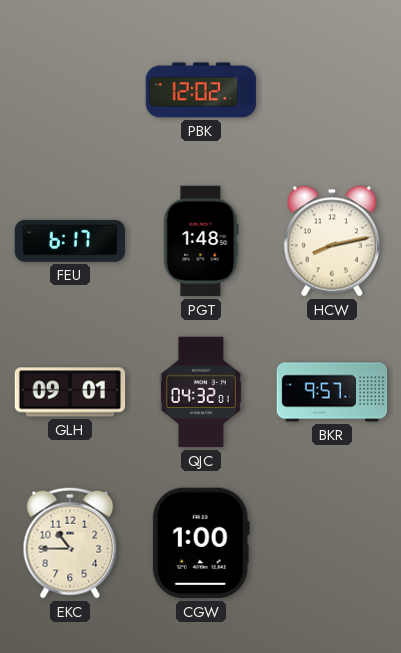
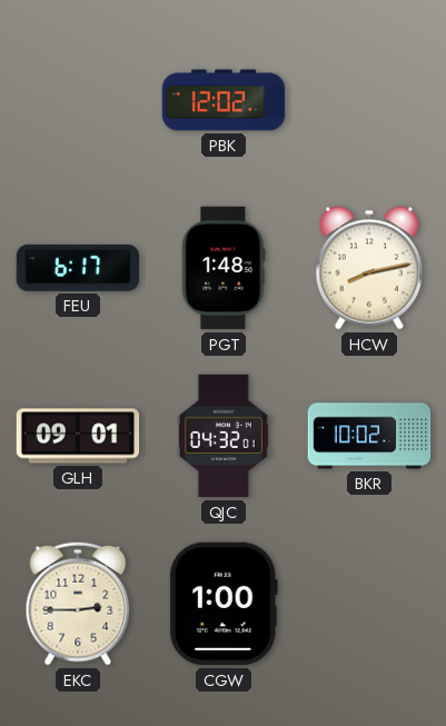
BKR: 9:57 -> 10:02 (369, 436)
EKC: 10:45 -> 2:45 (78, 604)
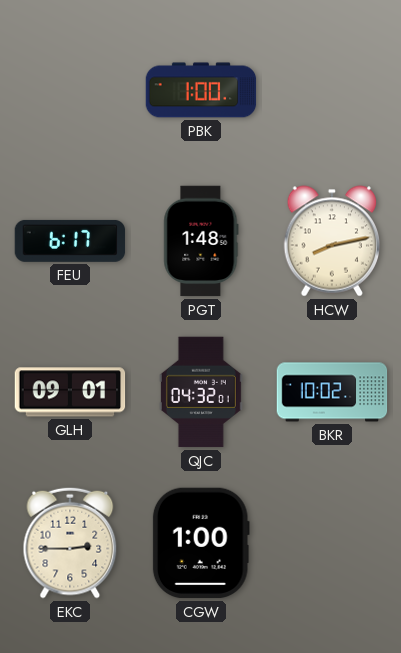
PBK: 12:02 -> 1:00 (201, 90)
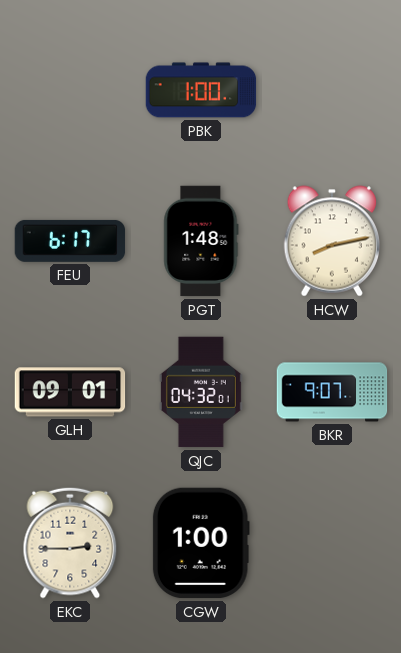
BKR: 10:02 -> 9:07 (332, 392)
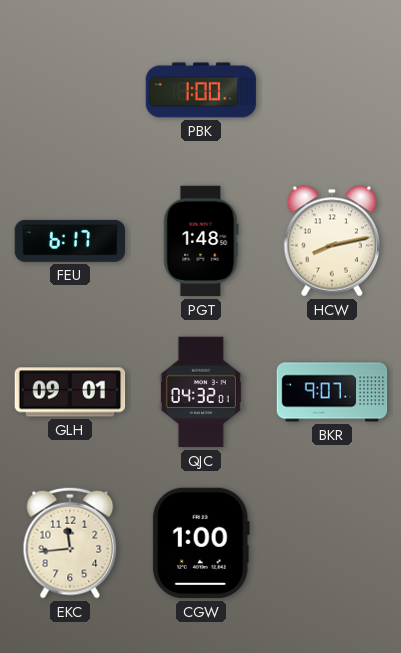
EKC: 2:45 -> 11:44 (70, 543)
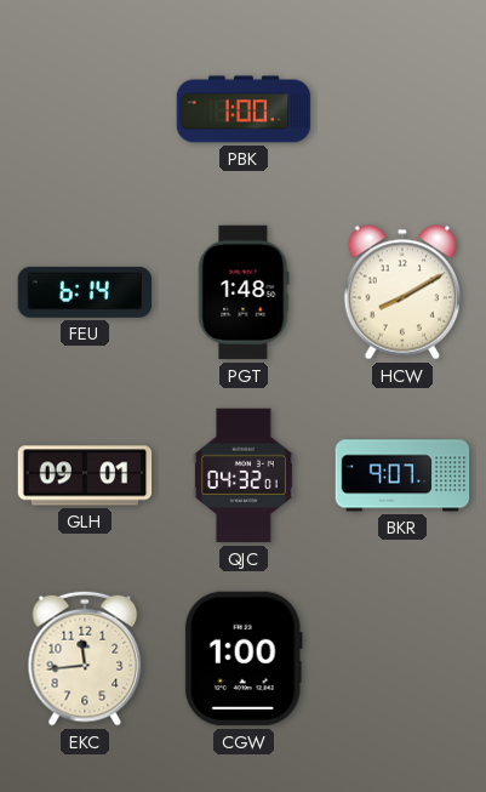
FEU: 6:17 -> 6:14 (85, 292)
HCW: 8:13 -> 8:10 (401, 292)
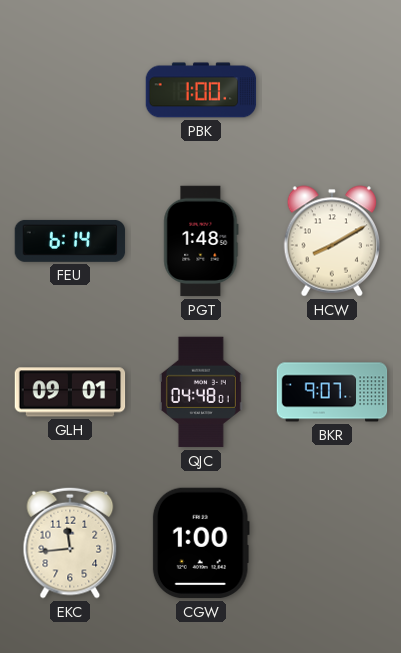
QJC: 04:32 -> 04:48 (201, 392)
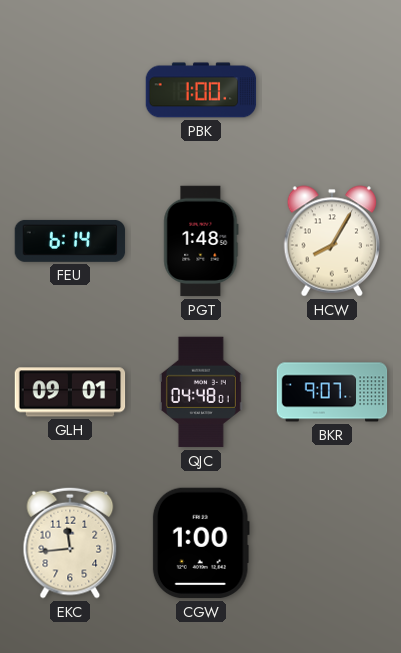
HCW: 8:10 -> 8:05 (331, 241)
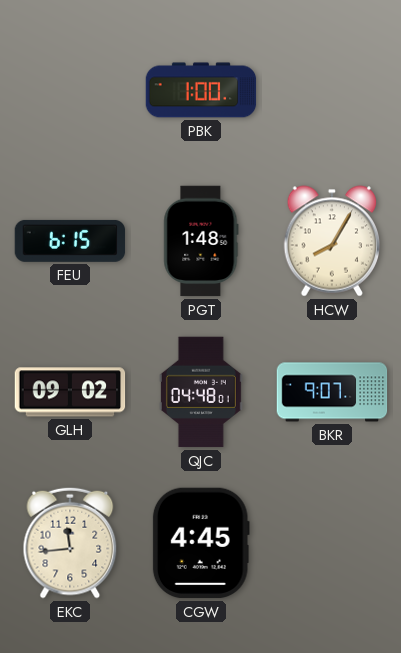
FEU: 6:14 -> 6:15 (70, 241)
GLH: 09:01 -> 09:02 (70, 392)
CGW: 1:00 -> 4:45 (201, 543)
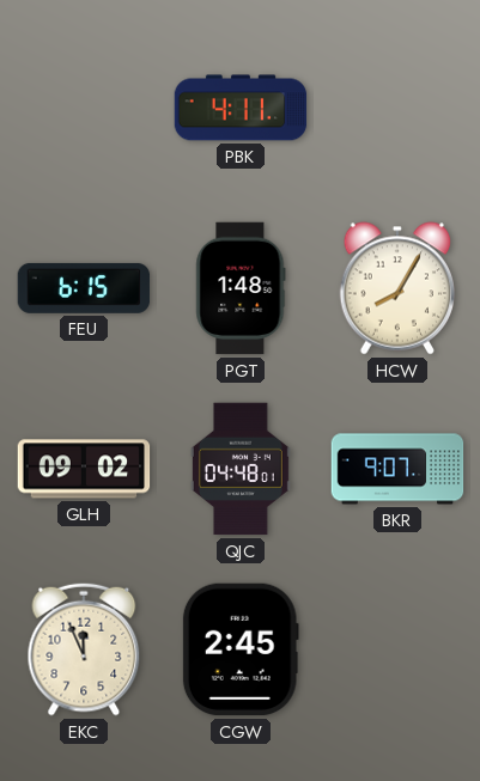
PBK: 1:00 -> 4:11 (241, 108)
EKC: 11:44 -> 11:56 (84, 649)
CGW: 4:45 -> 2:45 (241, 649)
